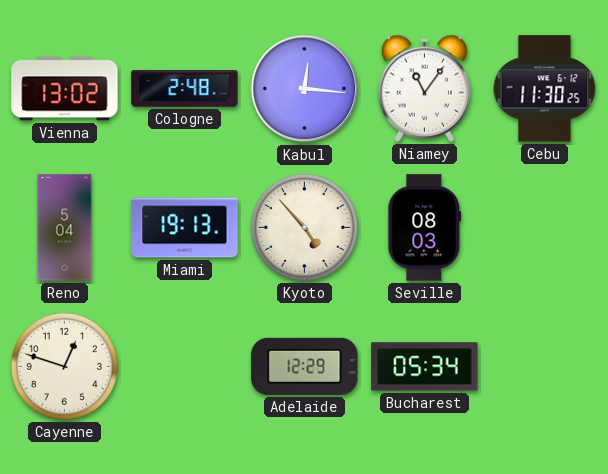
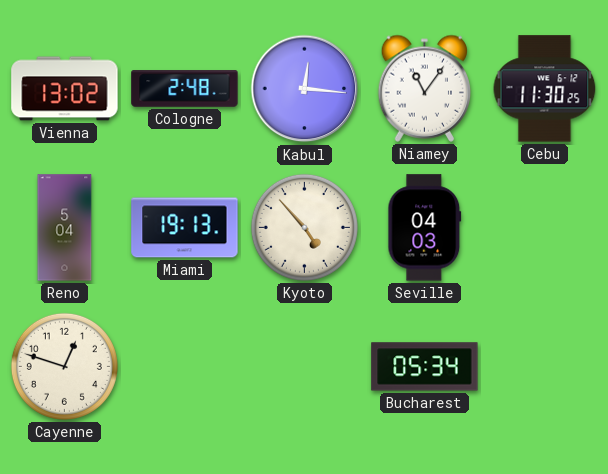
Seville: 08:03 -> 04:03 (425, 228)
Adelaide: 12:29 -> none (305, 366)
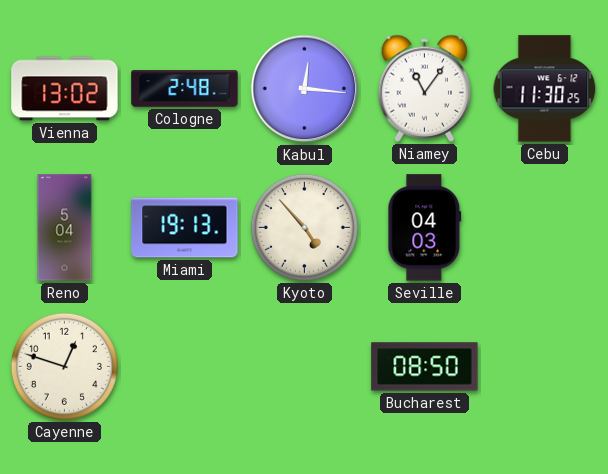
Bucharest: 05:34 -> 08:50 (425, 367)
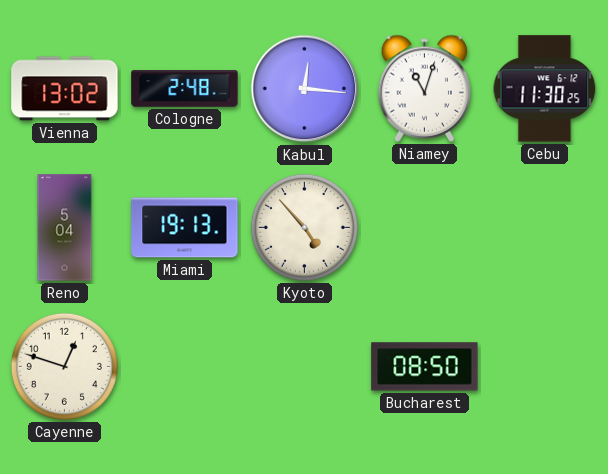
Niamey: 11:06 -> 11:03 (424, 88)
Seville: 04:03 -> none (425, 228)
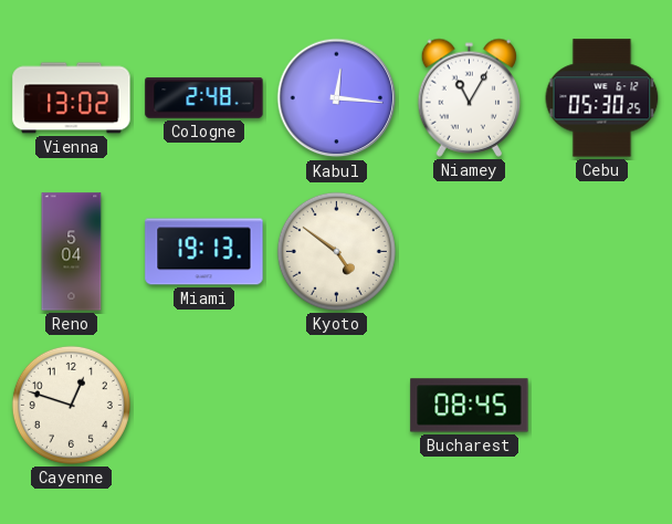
Niamey: 11:03 -> 11:05 (469, 97)
Cebu: 11:30 -> 05:30 (602, 98)
Kyoto: 4:53 -> 4:51 (336, 251)
Bucharest: 08:50 -> 08:45 (470, 406)
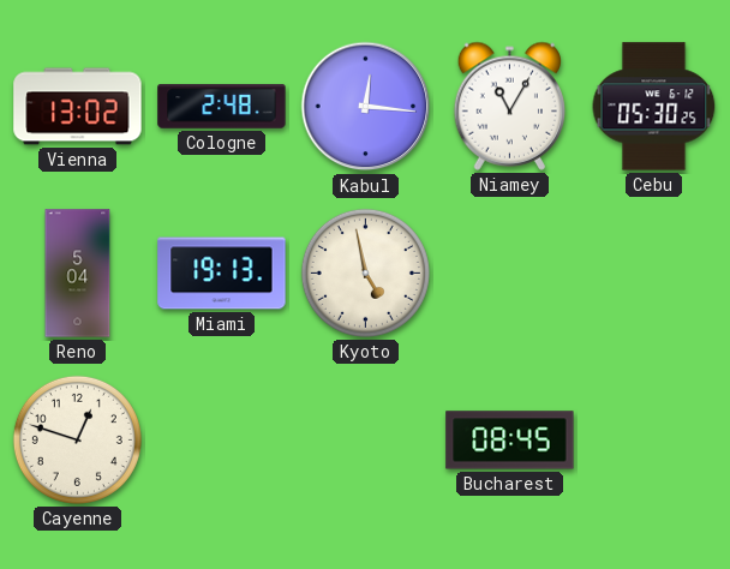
Kyoto: 4:51 -> 4:58 (365, 272)
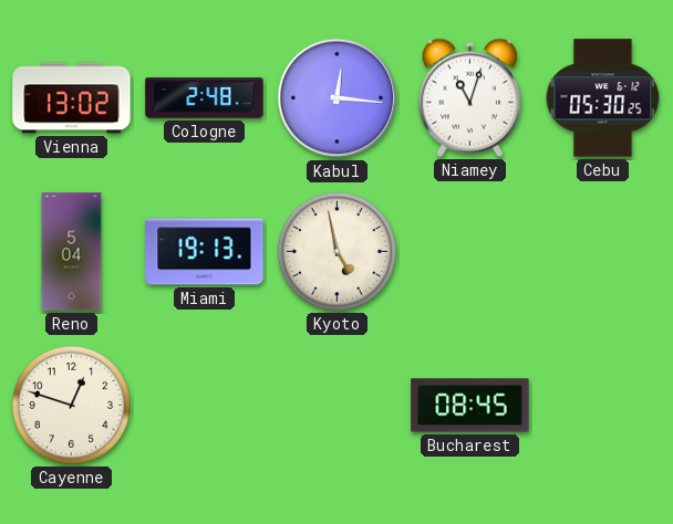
Niamey: 11:05 -> 11:03 (469, 97)
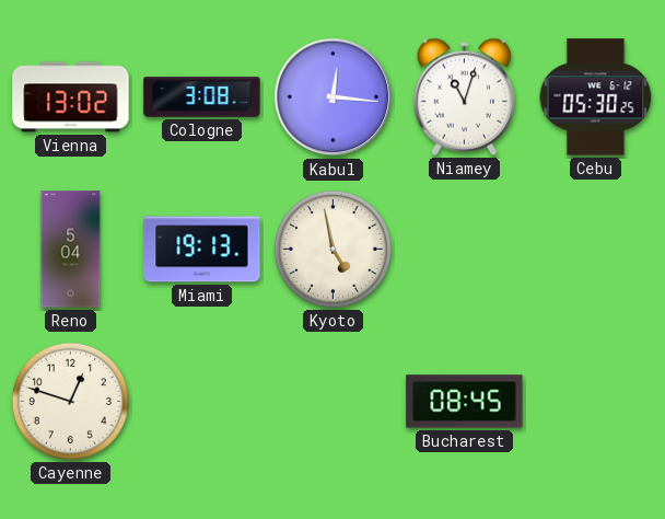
Cologne: 2:48 -> 3:08 (202, 97)
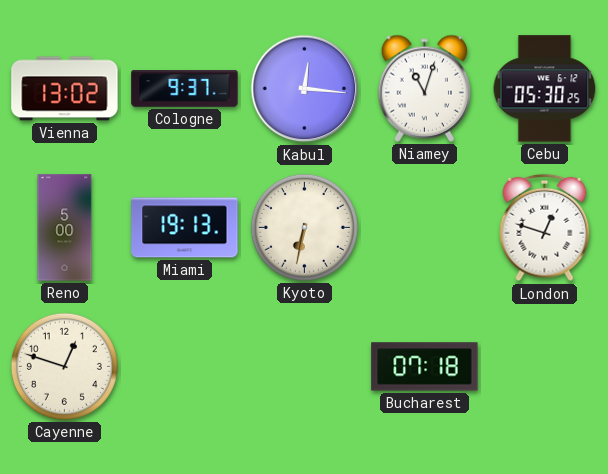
Cologne: 3:08 -> 9:37 (185, 89)
Reno: 5:04 -> 5:00 (65, 228)
Kyoto: 4:58 -> 6:32 (304, 227)
London: none -> 12:48 (545, 228)
Bucharest: 08:45 -> 07:18 (425, 367)
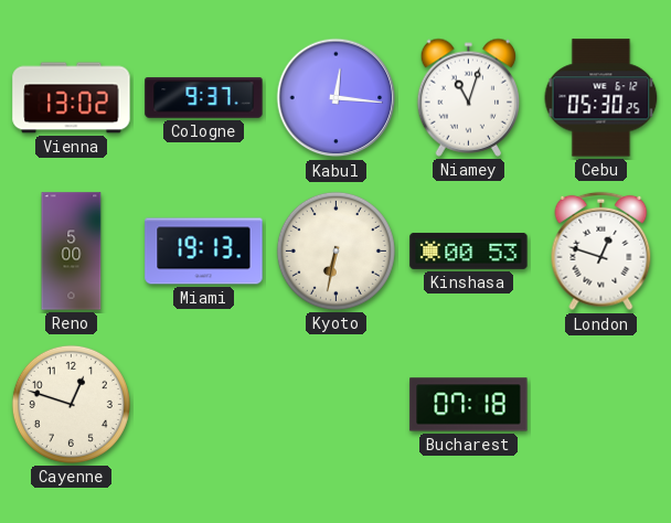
Kinshasa: none -> 00:53 (469, 250)
